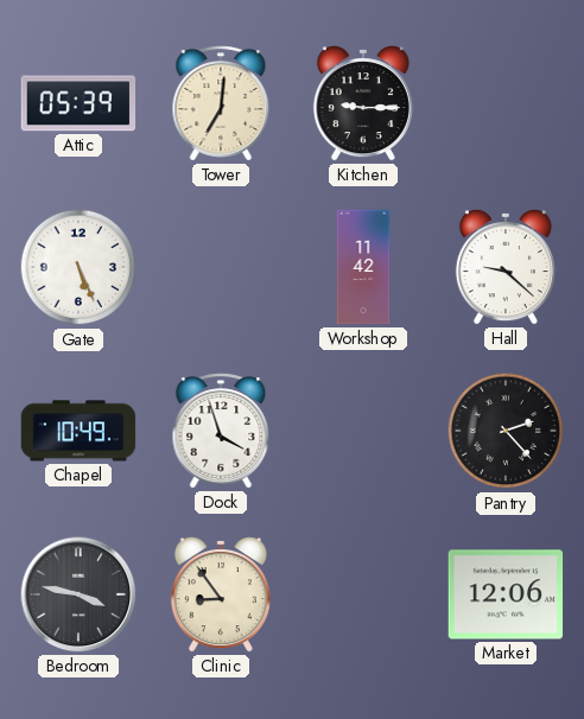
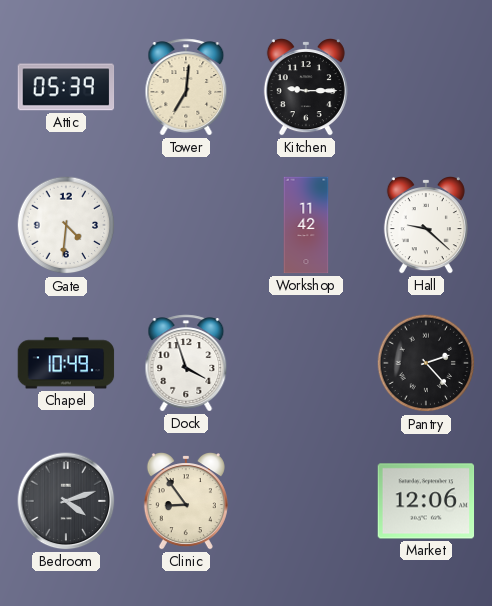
Gate: 5:26 -> 4:31 (66, 225)
Bedroom: 3:47 -> 4:12 (66, 501)
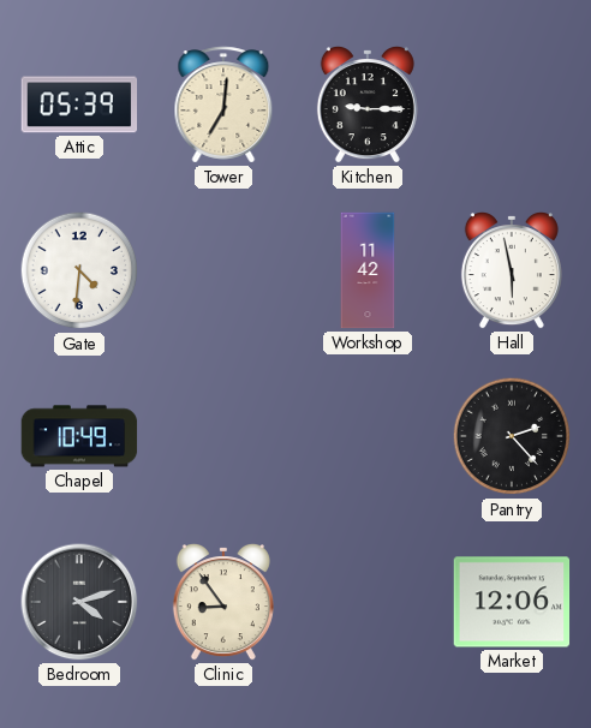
Hall: 9:22 -> 5:58 (512, 271)
Dock: 3:57 -> none (186, 363)
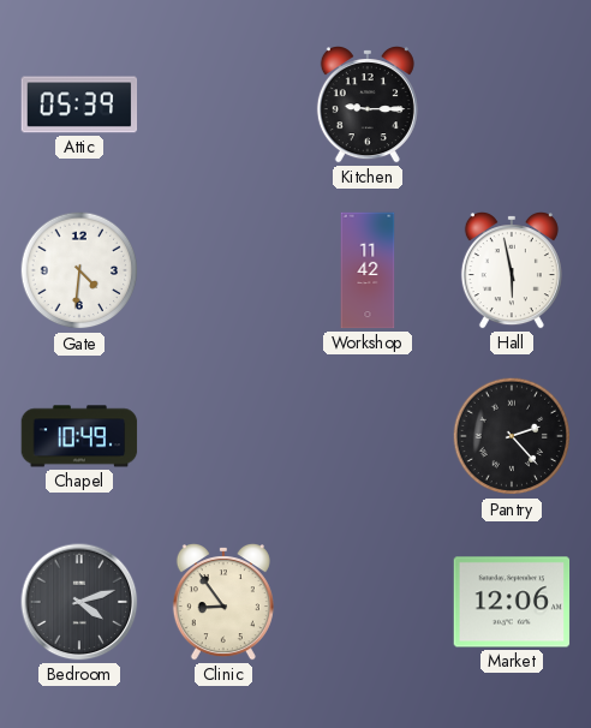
Tower: 7:01 -> none (223, 105)
